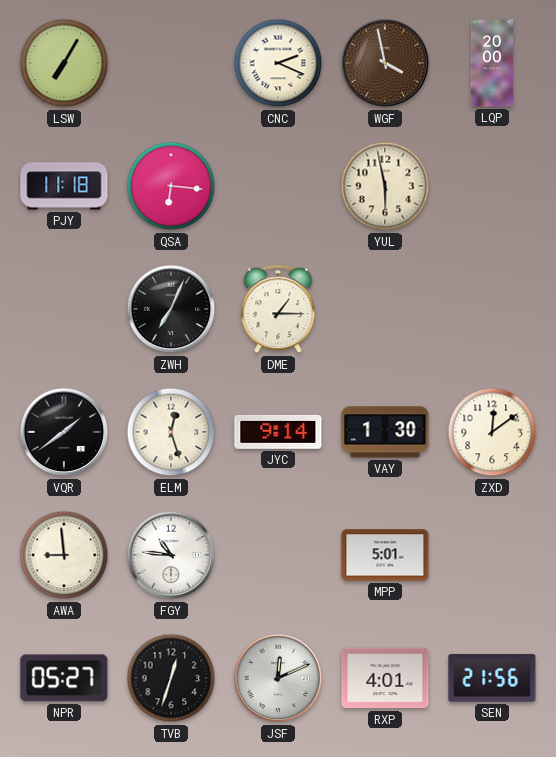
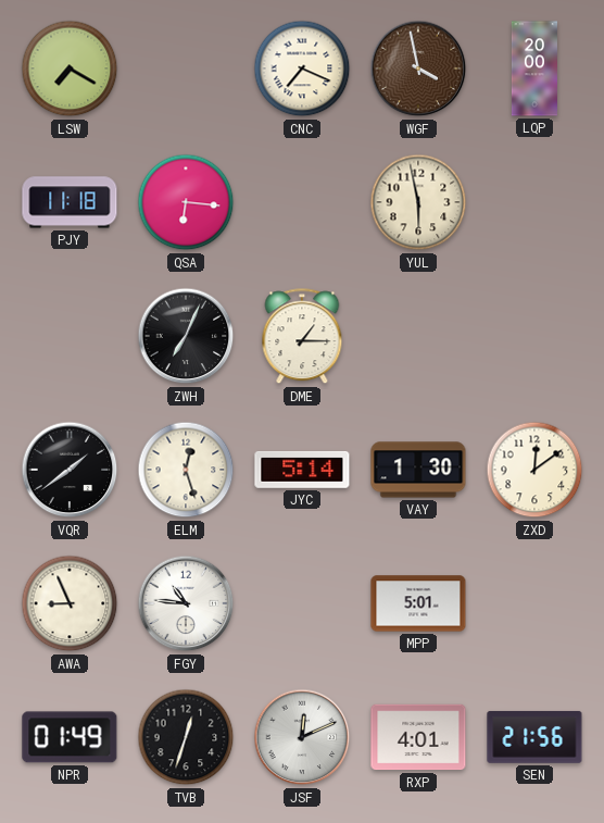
LSW: 7:05 -> 7:20 (70, 68)
CNC: 2:19 -> 7:19 (302, 68)
JYC: 9:14 -> 5:14 (302, 470)
AWA: 8:59 -> 8:56 (70, 603)
NPR: 05:27 -> 01:49 (70, 737)
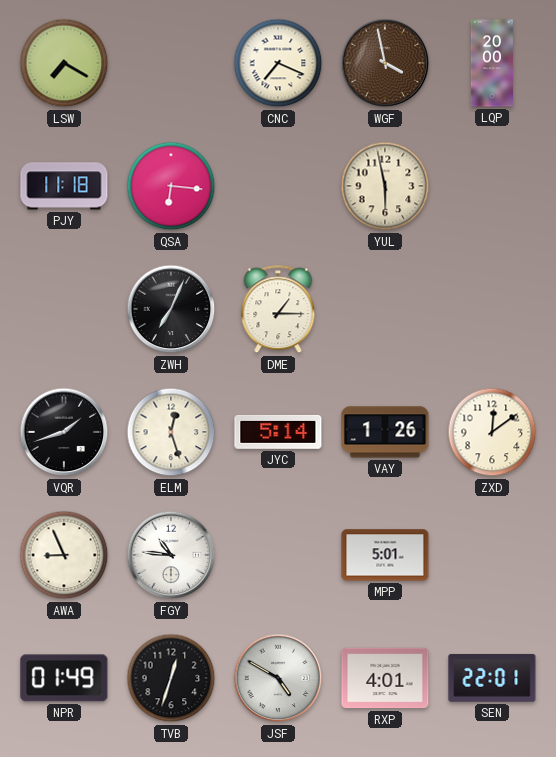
VQR: 1:39 -> 1:42 (64, 432)
VAY: 1:30 -> 1:26 (385, 432)
JSF: 12:11 -> 4:50 (278, 678)
SEN: 21:56 -> 22:01 (492, 678)
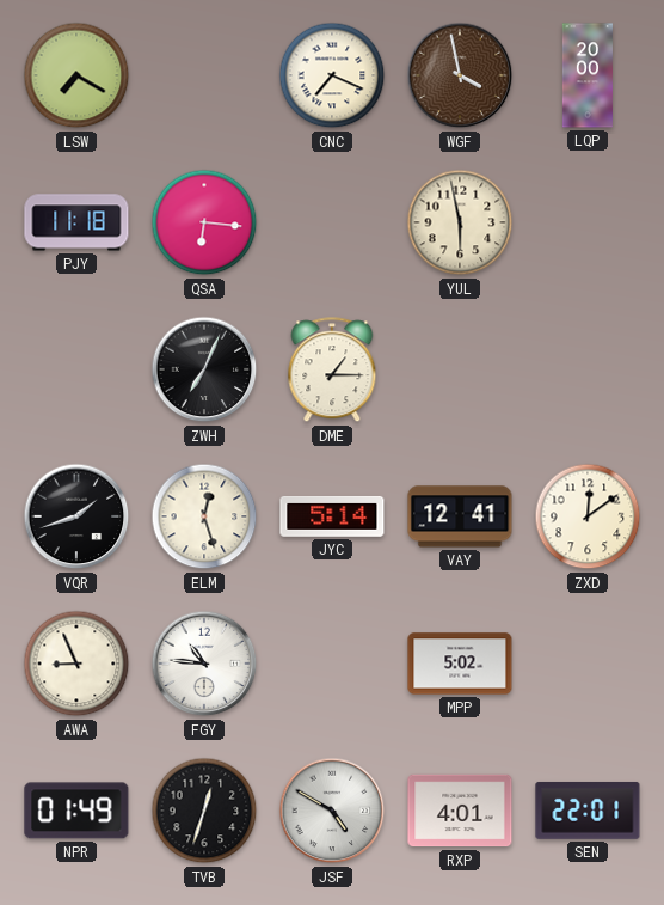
VAY: 1:26 -> 12:41 (460, 516)
MPP: 5:01 -> 5:02 (460, 664)
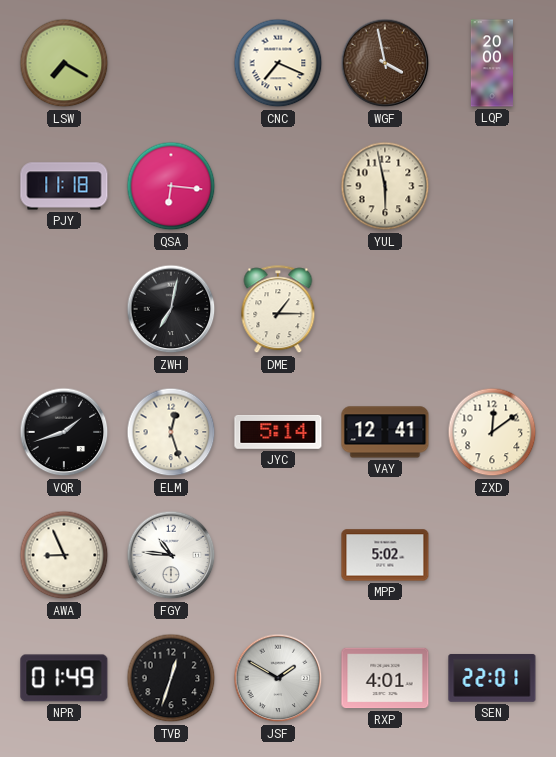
ZWH: 7:04 -> 7:02 (171, 309)
JSF: 4:50 -> 1:50 (278, 678)
